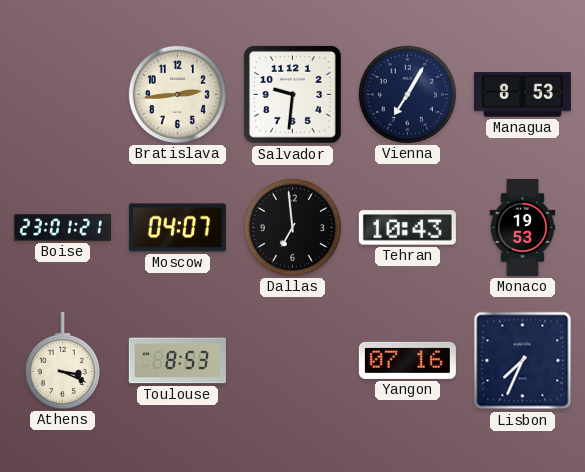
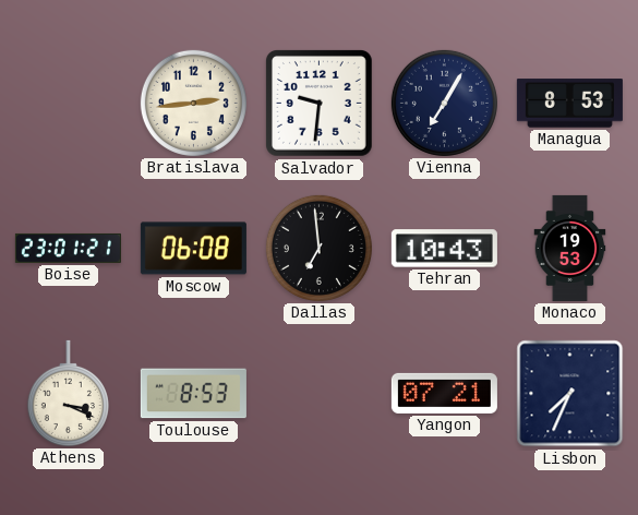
Moscow: 04:07 -> 06:08 (193, 249)
Yangon: 07:16 -> 07:21 (444, 393)
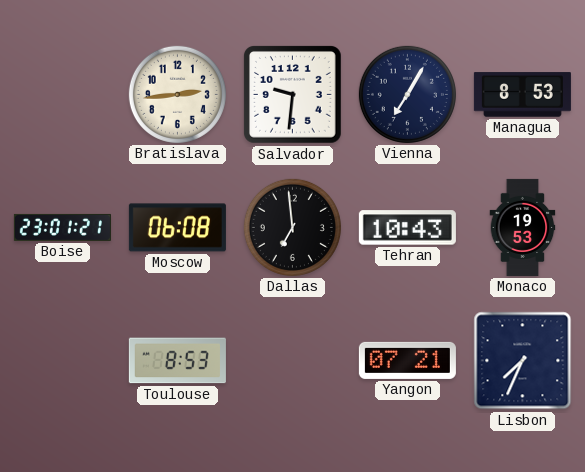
Athens: 3:19 -> none (68, 393)
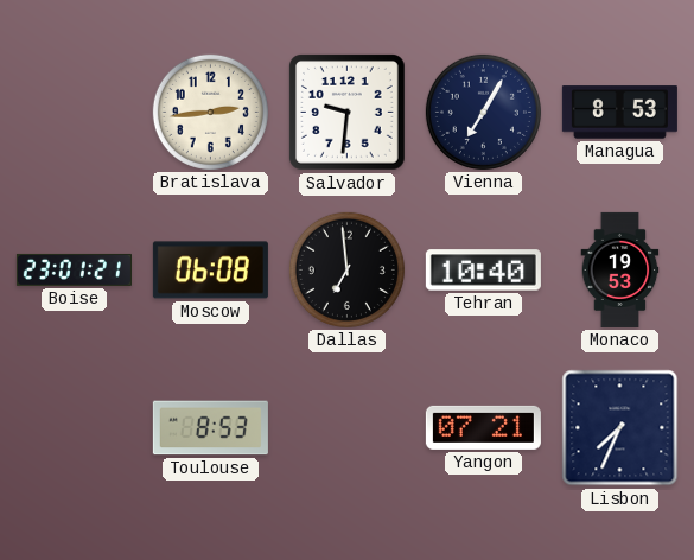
Tehran: 10:43 -> 10:40 (483, 271)
